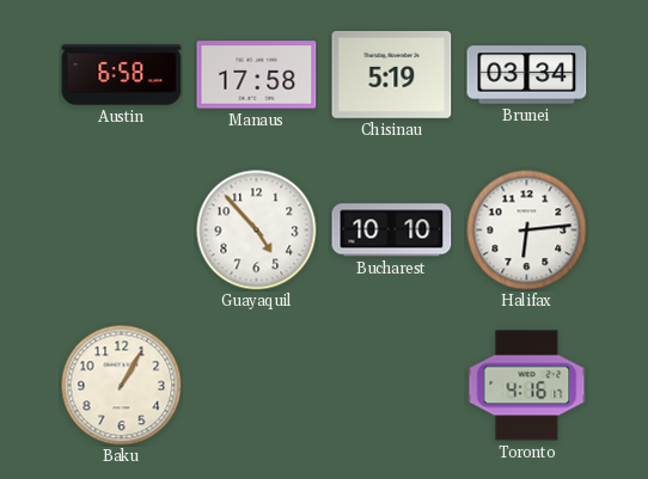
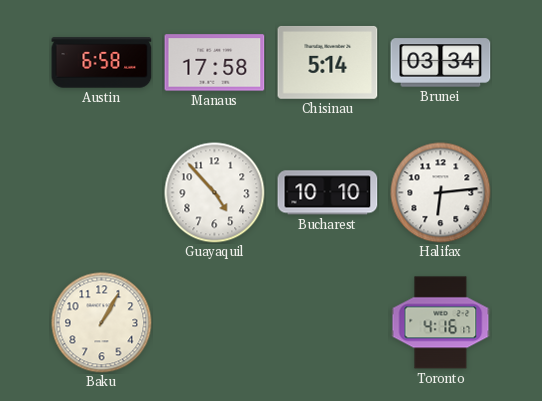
Chisinau: 5:19 -> 5:14 (328, 62)
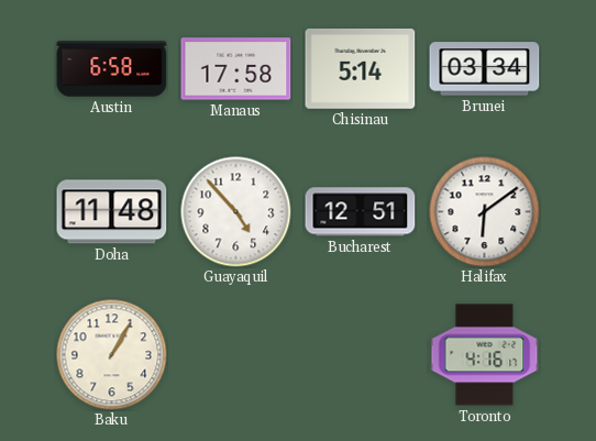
Doha: none -> 11:48 (112, 212)
Bucharest: 10:10 -> 12:51 (361, 212)
Halifax: 6:14 -> 6:09 (485, 212)
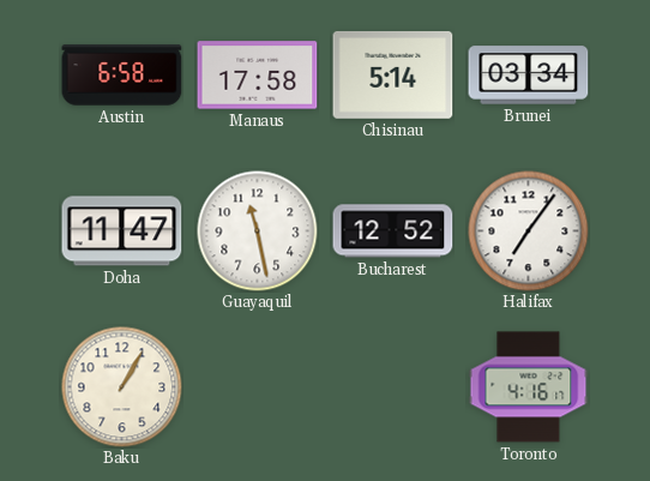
Doha: 11:48 -> 11:47 (122, 232)
Guayaquil: 4:53 -> 11:28 (258, 232)
Bucharest: 12:51 -> 12:52 (393, 232)
Halifax: 6:09 -> 7:06 (529, 232)
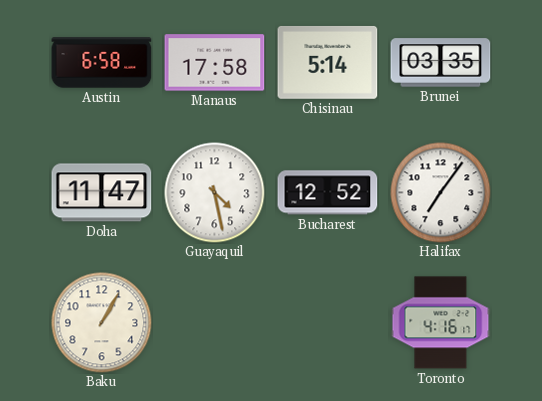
Brunei: 03:34 -> 03:35 (441, 63)
Guayaquil: 11:28 -> 4:28 (215, 193)
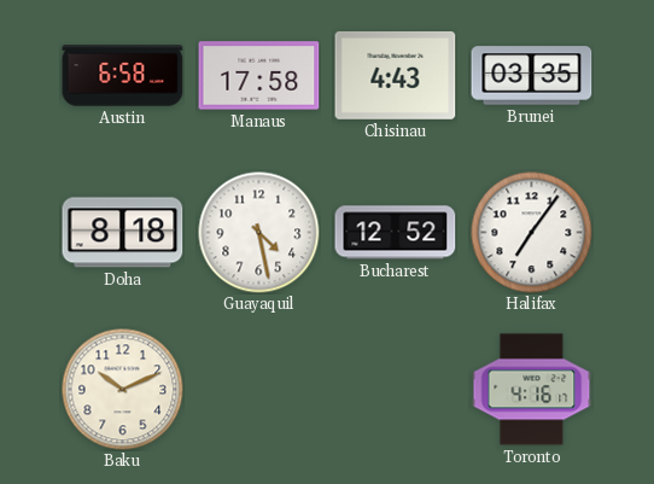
Chisinau: 5:14 -> 4:43 (396, 75)
Doha: 11:47 -> 8:18 (123, 233)
Baku: 1:05 -> 10:11 (123, 390)
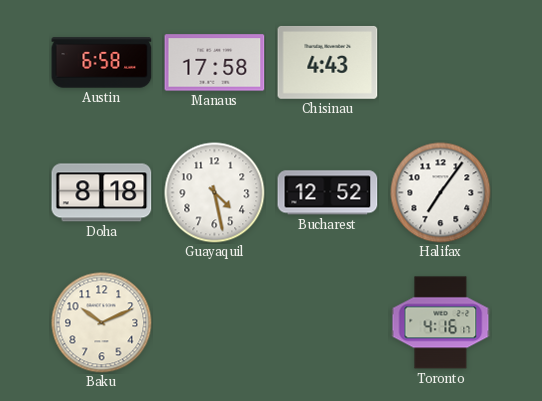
Brunei: 03:35 -> none (532, 76)
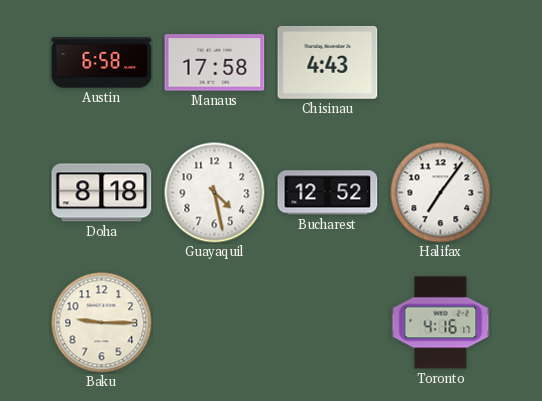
Baku: 10:11 -> 9:15 (102, 323)
